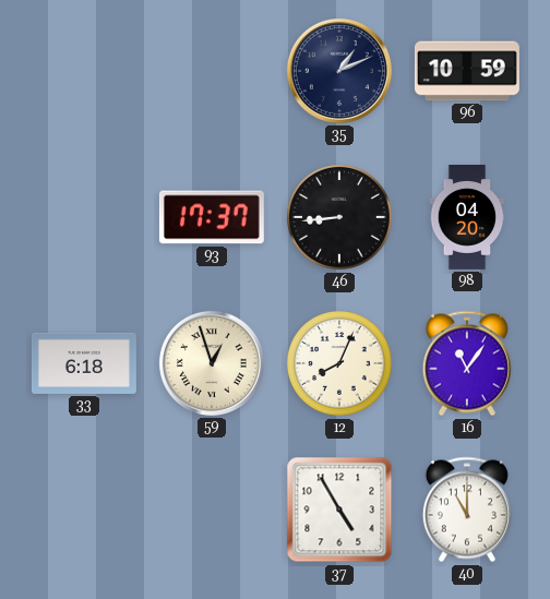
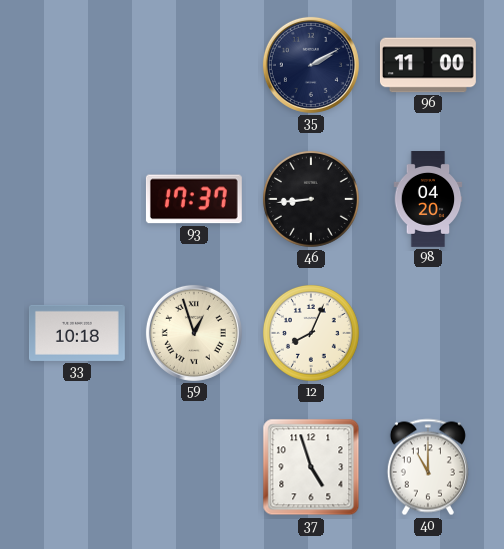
35: 1:11 -> 2:10 (311, 65)
96: 10:59 -> 11:00 (428, 65)
33: 6:18 -> 10:18 (77, 333)
16: 11:06 -> none (467, 363)
37: 4:55 -> 4:57 (311, 467)
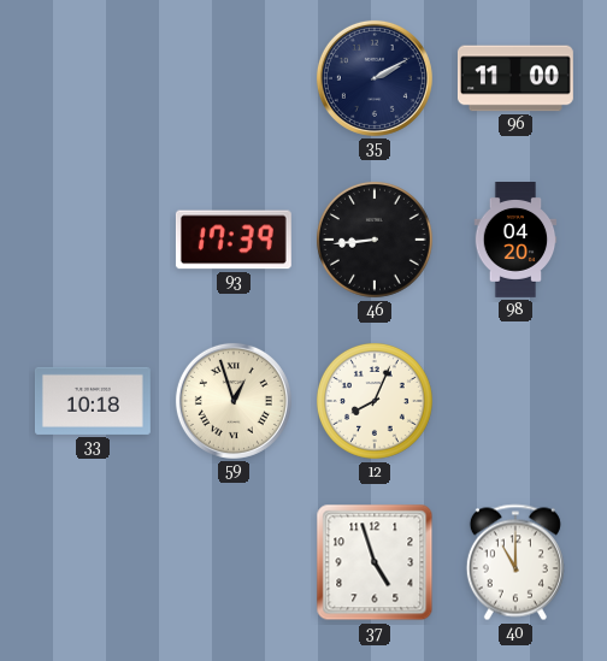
93: 17:37 -> 17:39 (234, 240)
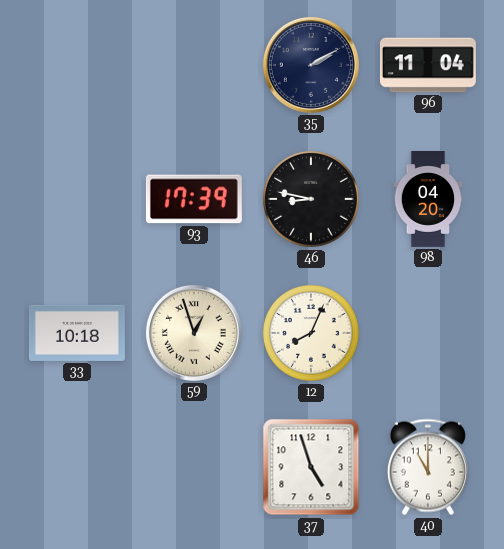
96: 11:00 -> 11:04 (428, 65)
46: 8:44 -> 8:47 (311, 199)
